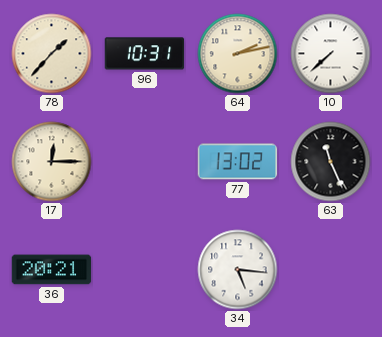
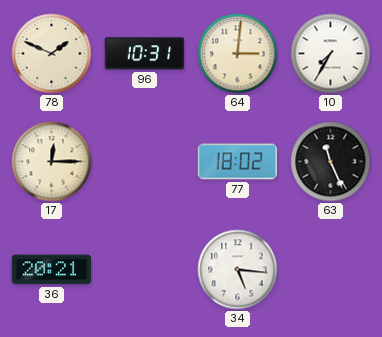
78: 1:37 -> 1:49 (52, 54)
64: 2:13 -> 3:01 (238, 54)
10: 7:38 -> 7:35 (331, 54)
77: 13:02 -> 18:02 (238, 162)
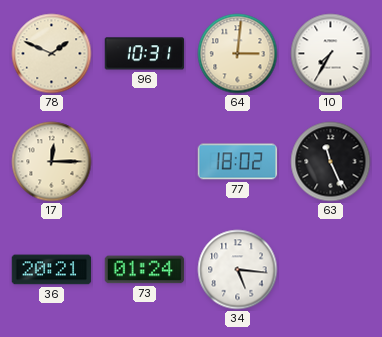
73: none -> 01:24 (145, 270)
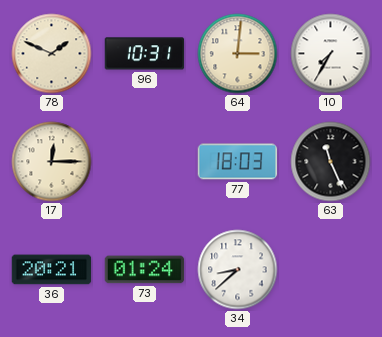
77: 18:02 -> 18:03 (238, 162)
34: 5:16 -> 8:38 (238, 270)
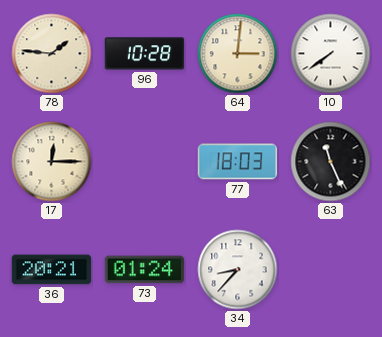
78: 1:49 -> 1:46 (52, 54)
96: 10:31 -> 10:28 (145, 54)
10: 7:35 -> 7:39 (331, 54)
34: 8:38 -> 8:37 (238, 270)
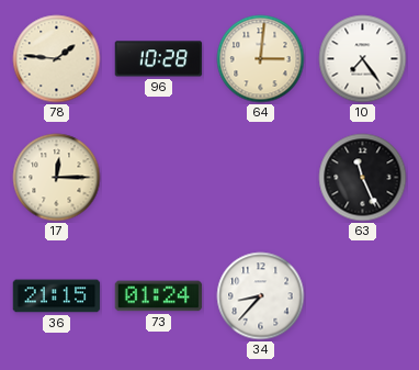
10: 7:39 -> 7:24 (363, 59)
77: 18:03 -> none (238, 162)
36: 20:21 -> 21:15 (57, 296)
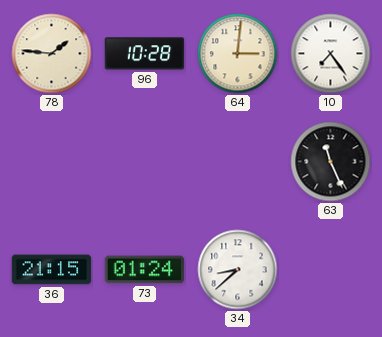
17: 12:15 -> none (57, 178)
34: 8:37 -> 8:38 (238, 270)
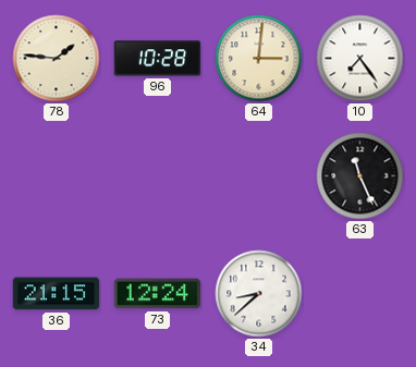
73: 01:24 -> 12:24 (158, 294)
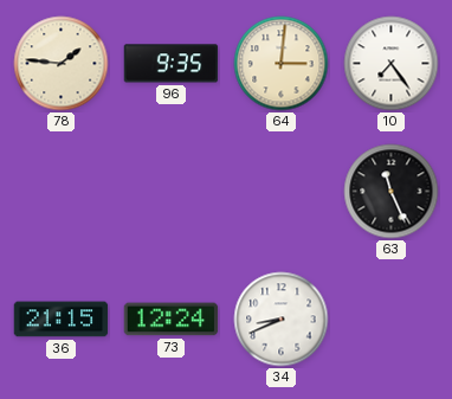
96: 10:28 -> 9:35 (172, 64)
34: 8:38 -> 8:41 (282, 320)
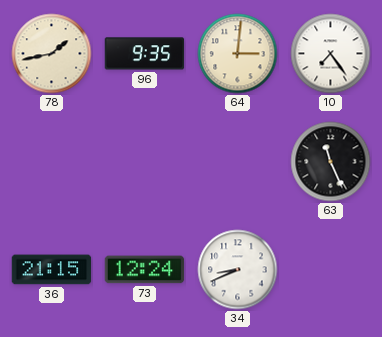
78: 1:46 -> 1:43 (52, 54)
